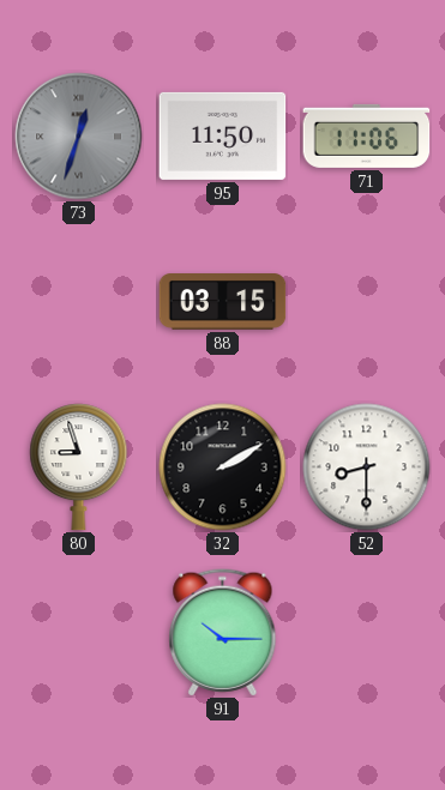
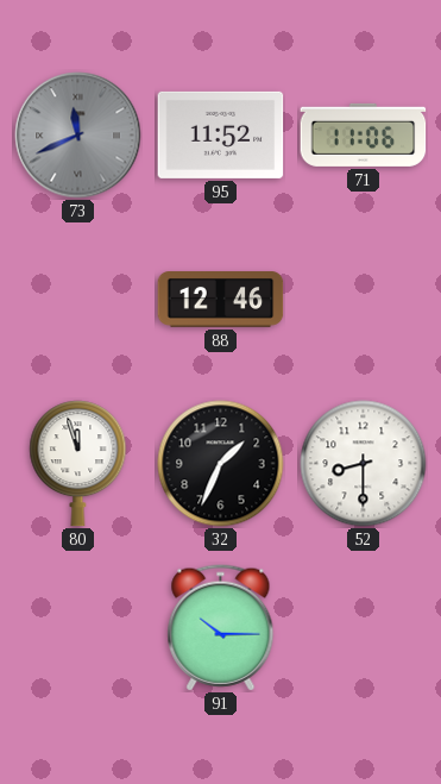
73: 12:33 -> 11:41 (78, 136)
95: 11:50 -> 11:52 (221, 134)
88: 03:15 -> 12:46 (221, 300)
80: 8:57 -> 11:57 (78, 464)
32: 2:10 -> 1:34 (221, 464)
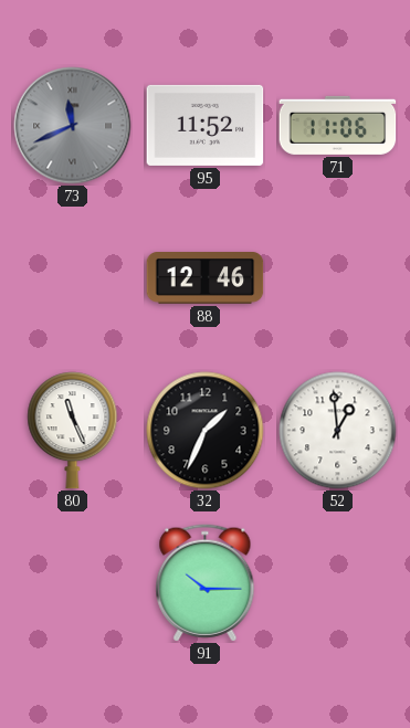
80: 11:57 -> 11:26 (73, 431)
52: 8:30 -> 12:59 (338, 431)
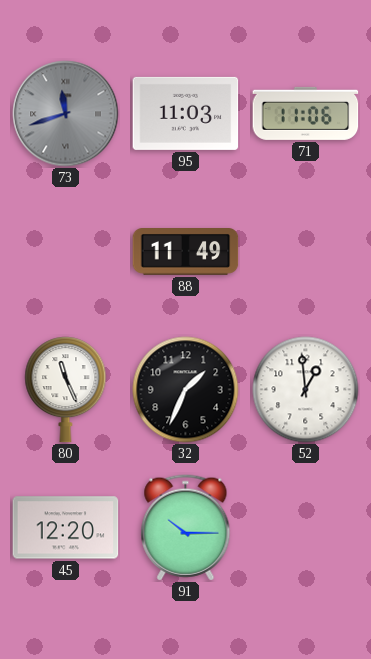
73: 11:41 -> 11:42 (66, 114)
95: 11:52 -> 11:03 (186, 113)
88: 12:46 -> 11:49 (186, 252)
45: none -> 12:20 (66, 528)
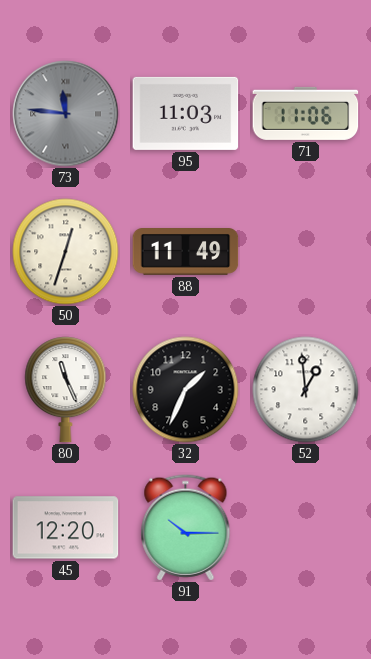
73: 11:42 -> 11:46 (66, 114)
50: none -> 12:33 (66, 252)
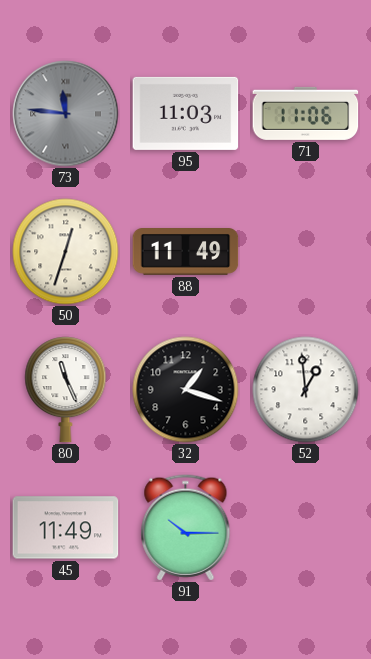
32: 1:34 -> 1:18 (186, 390)
45: 12:20 -> 11:49 (66, 528)
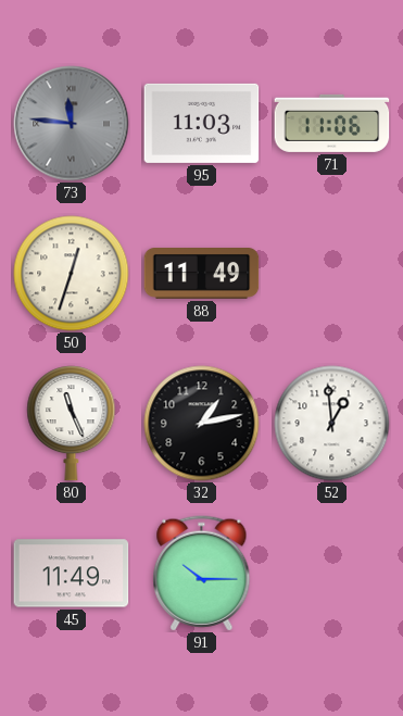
32: 1:18 -> 1:13 (202, 424)
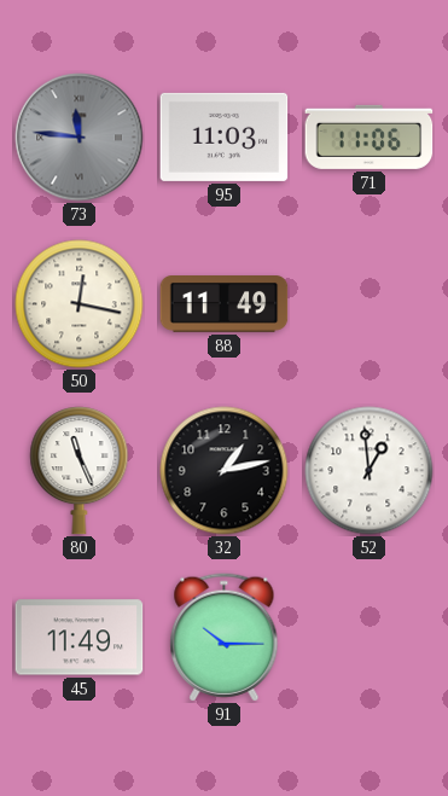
50: 12:33 -> 12:17 (80, 304)
